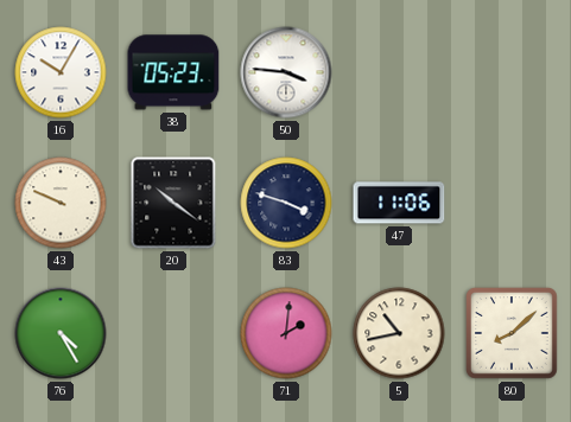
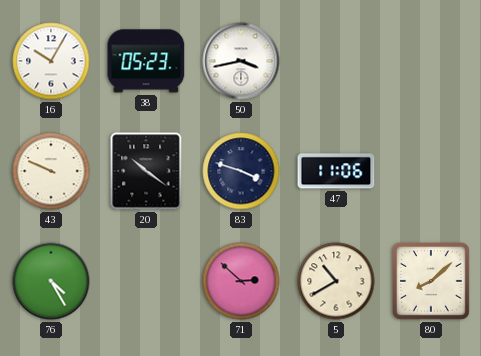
50: 3:46 -> 3:43 (241, 61)
71: 2:01 -> 2:52 (241, 281)
5: 10:43 -> 10:40 (336, 281)
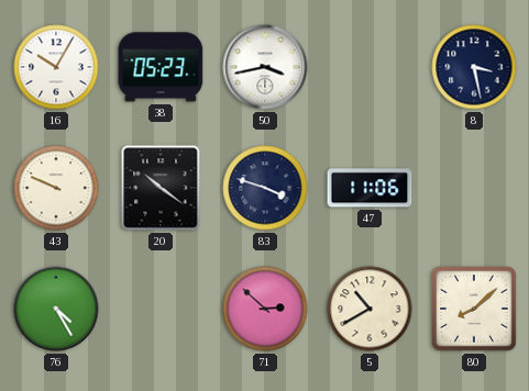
8: none -> 3:28 (474, 67)
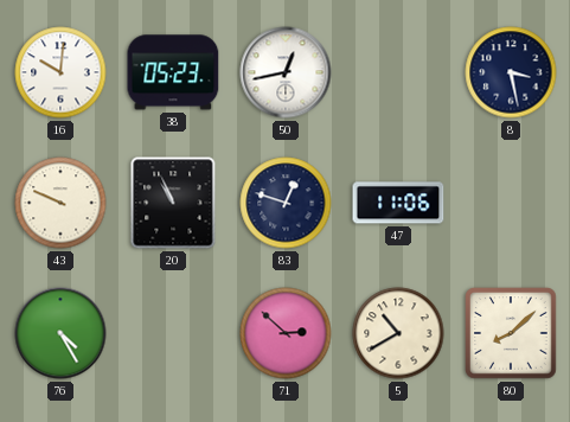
16: 10:05 -> 10:01 (60, 72)
50: 3:43 -> 12:43 (286, 72)
20: 10:21 -> 10:56 (173, 203)
83: 3:48 -> 12:48 (286, 203)
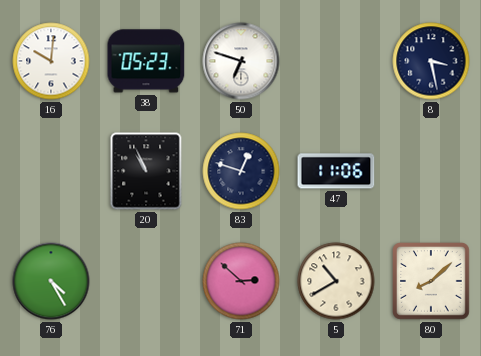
50: 12:43 -> 6:48 (241, 61)
43: 9:49 -> none (60, 203)
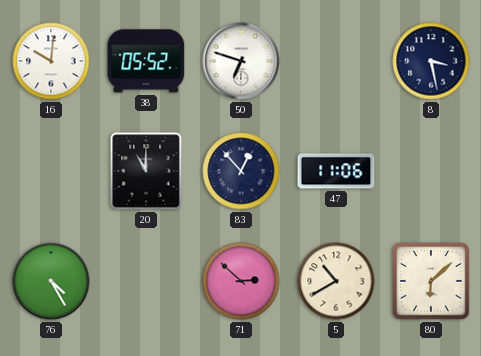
38: 05:23 -> 05:52 (146, 61)
20: 10:56 -> 11:00 (146, 171)
83: 12:48 -> 12:53 (241, 171)
80: 8:08 -> 6:08 (432, 282)
